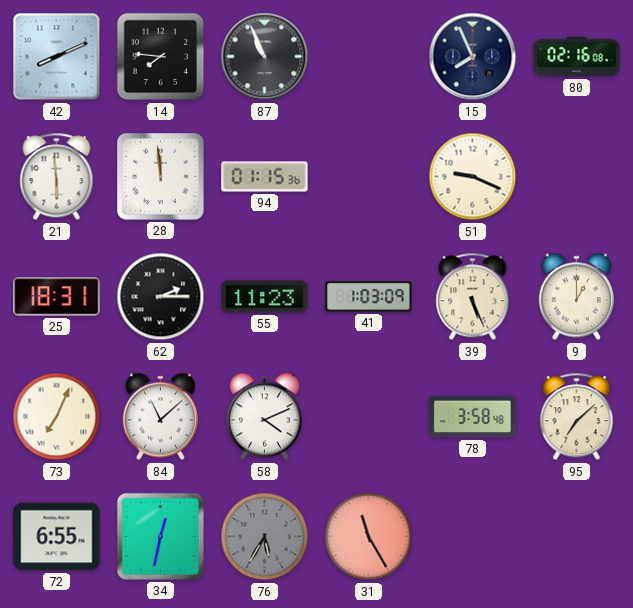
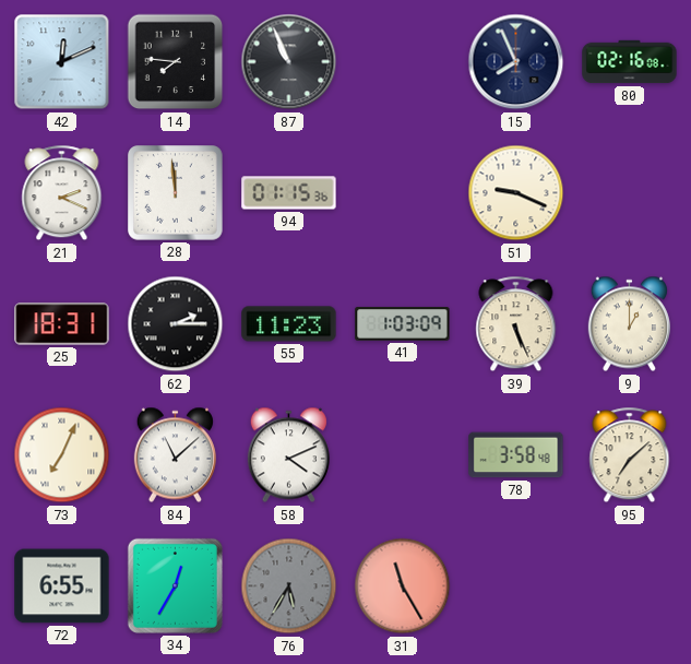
42: 8:11 -> 12:11 (62, 62)
21: 5:59 -> 2:19 (62, 193)
34: 12:32 -> 12:35 (175, 585)
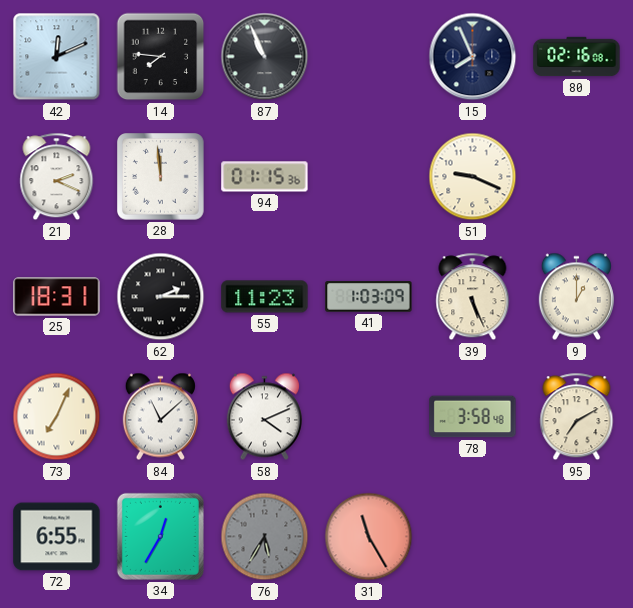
95: 7:08 -> 7:10 (577, 417)
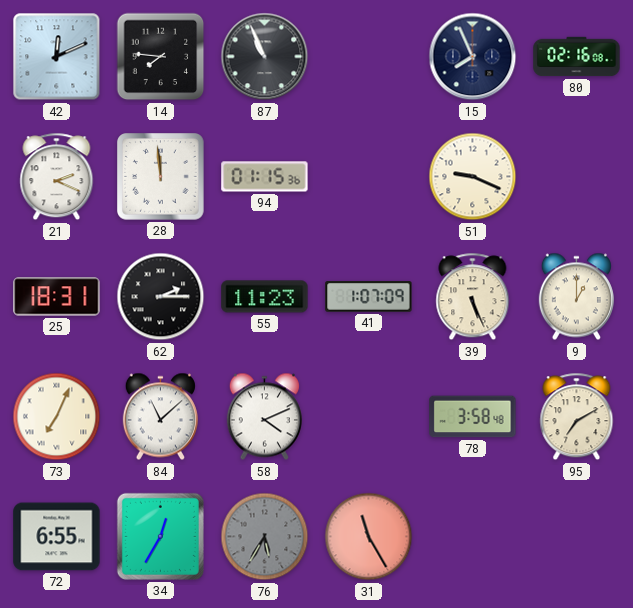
41: 1:03 -> 1:07 (369, 297)
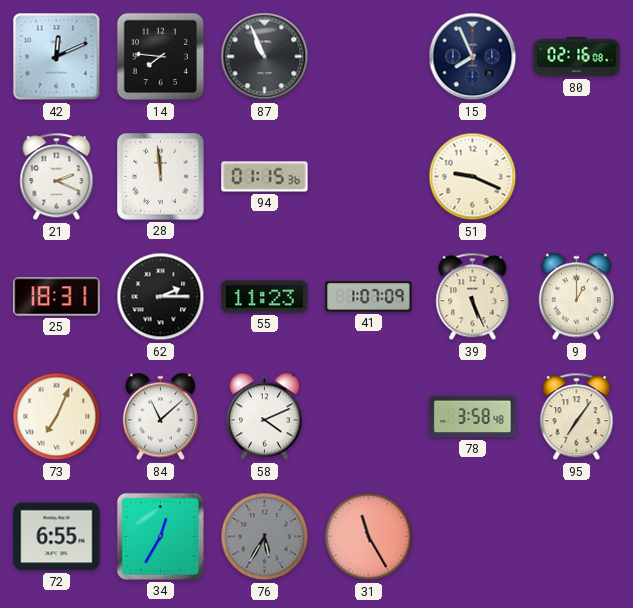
95: 7:10 -> 7:06 (577, 417)
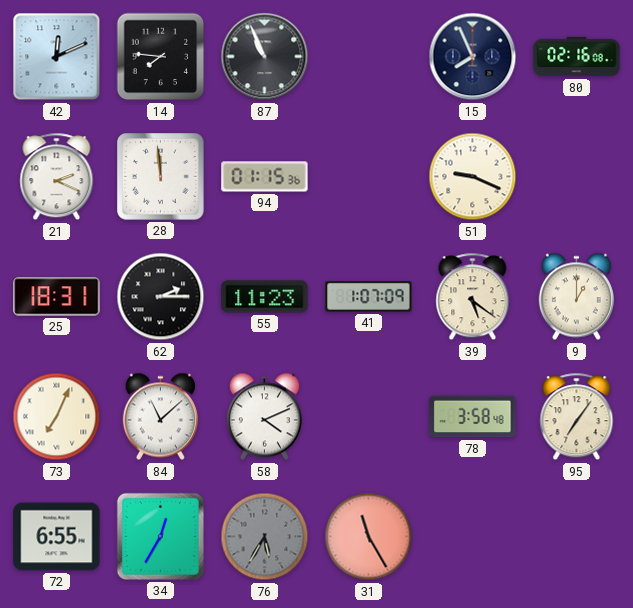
39: 5:26 -> 5:21 (473, 297)
